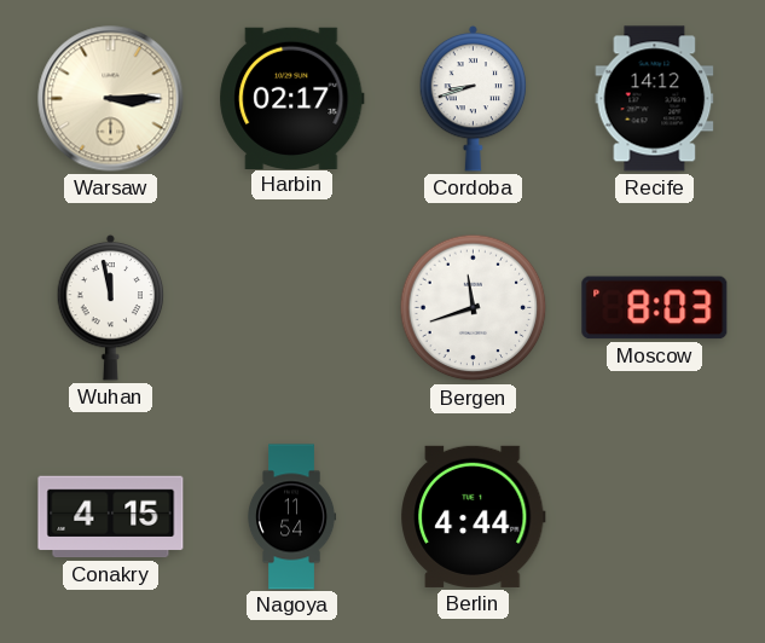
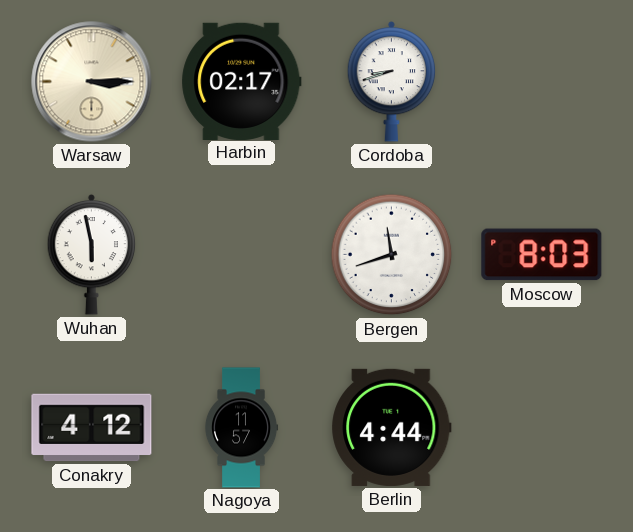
Recife: 14:12 -> none (655, 99)
Wuhan: 11:58 -> 5:58 (92, 254)
Conakry: 4:15 -> 4:12 (92, 428)
Nagoya: 11:54 -> 11:57 (241, 428)
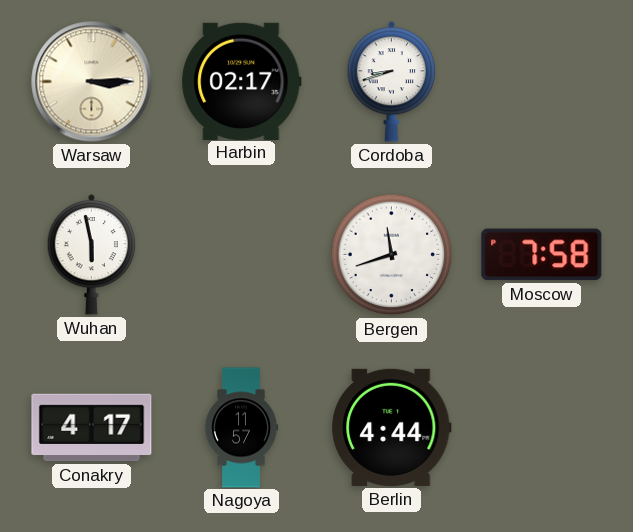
Moscow: 8:03 -> 7:58 (542, 255)
Conakry: 4:12 -> 4:17 (92, 428)
